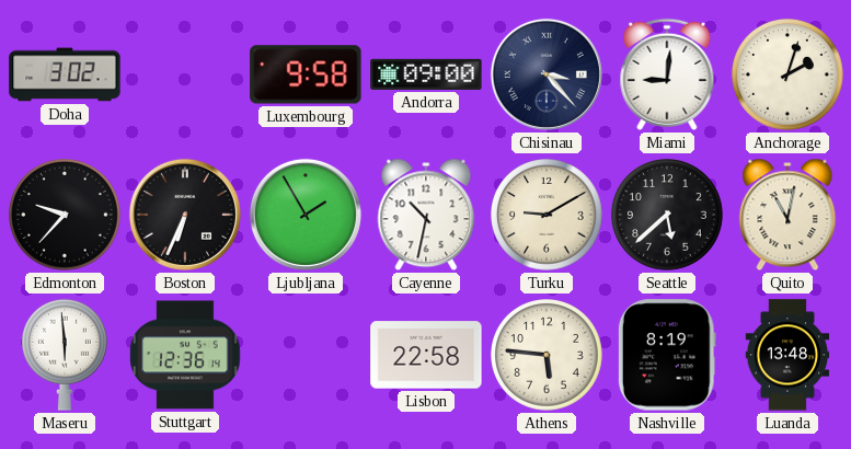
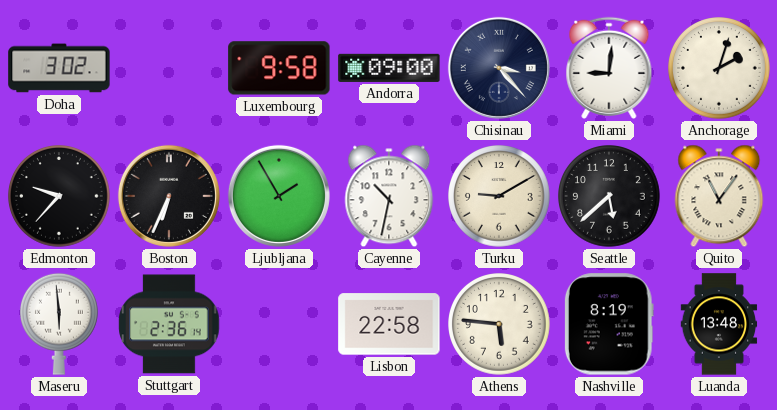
Quito: 11:02 -> 11:06 (719, 196)
Stuttgart: 12:36 -> 2:36 (169, 324)
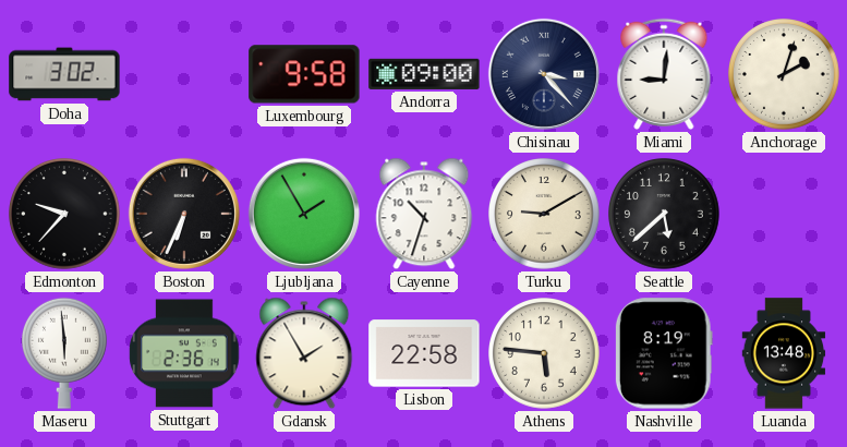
Cayenne: 10:32 -> 10:33 (424, 214)
Quito: 11:06 -> none (719, 196)
Gdansk: none -> 1:55 (304, 353)
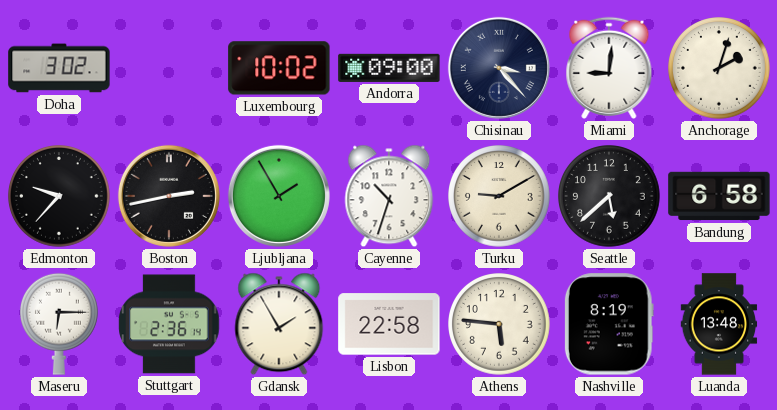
Luxembourg: 9:58 -> 10:02 (279, 68)
Boston: 6:34 -> 2:43 (169, 196)
Bandung: none -> 6:58 (719, 196)
Maseru: 5:59 -> 6:15 (60, 324)
